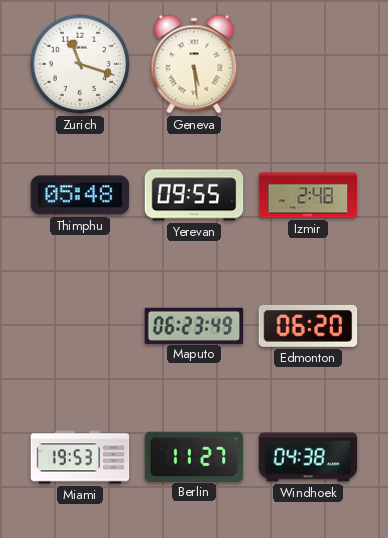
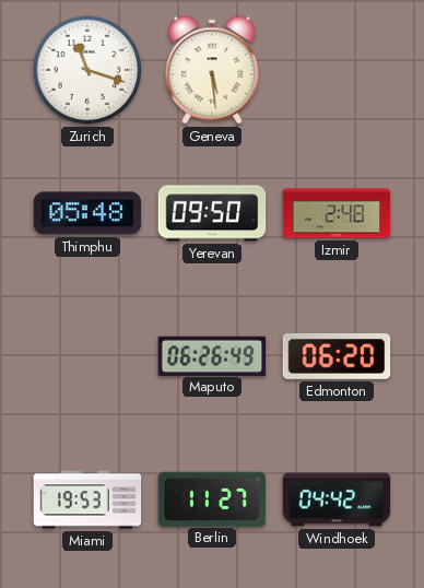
Yerevan: 09:55 -> 09:50 (212, 213)
Maputo: 06:23 -> 06:26 (212, 355)
Windhoek: 04:38 -> 04:42 (337, 499)
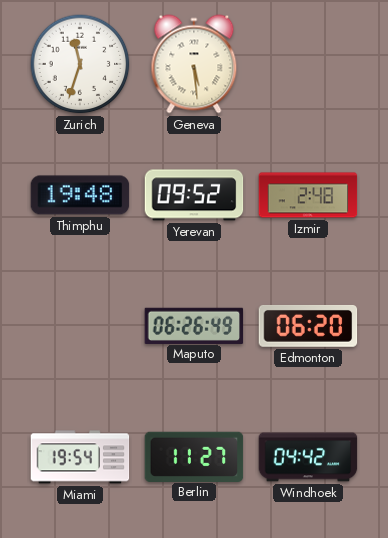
Zurich: 11:18 -> 11:33 (80, 64)
Thimphu: 05:48 -> 19:48 (80, 195)
Yerevan: 09:50 -> 09:52 (194, 195)
Miami: 19:53 -> 19:54 (80, 457)
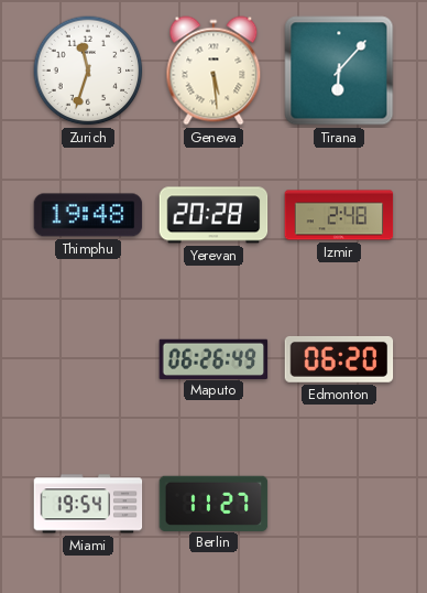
Tirana: none -> 6:07 (339, 71)
Yerevan: 09:52 -> 20:28 (214, 215)
Windhoek: 04:42 -> none (308, 457)
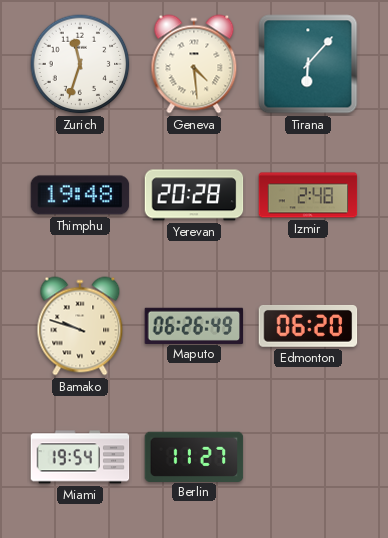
Geneva: 5:29 -> 4:29 (194, 64)
Bamako: none -> 9:48 (80, 326)
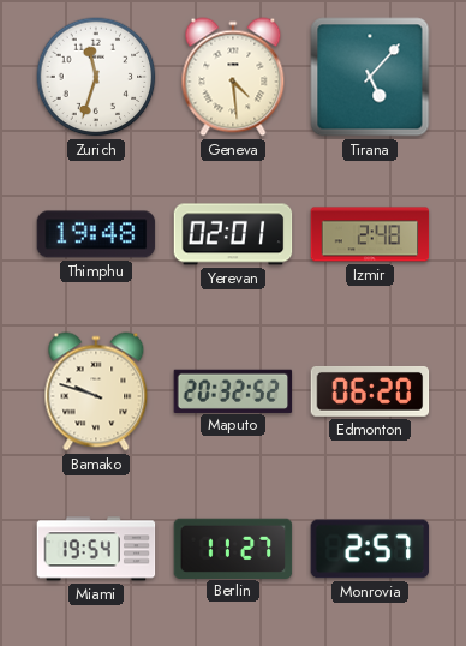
Tirana: 6:07 -> 5:07 (370, 77)
Yerevan: 20:28 -> 02:01 (233, 234)
Maputo: 06:26 -> 20:32 (233, 390)
Monrovia: none -> 2:57 (370, 549)
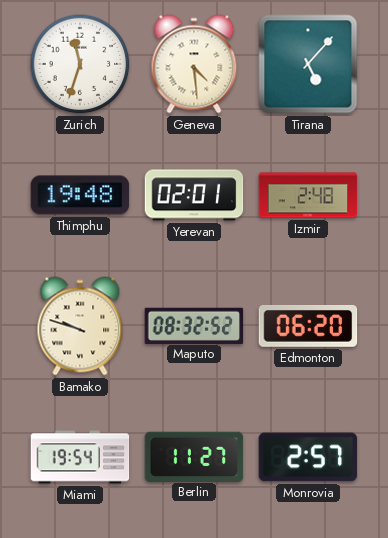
Maputo: 20:32 -> 08:32 (194, 325)
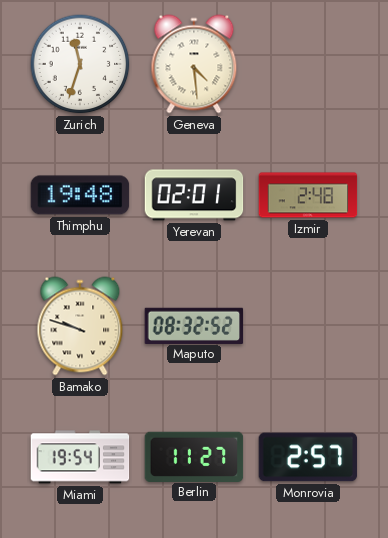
Tirana: 5:07 -> none (308, 64)
Edmonton: 06:20 -> none (308, 326)
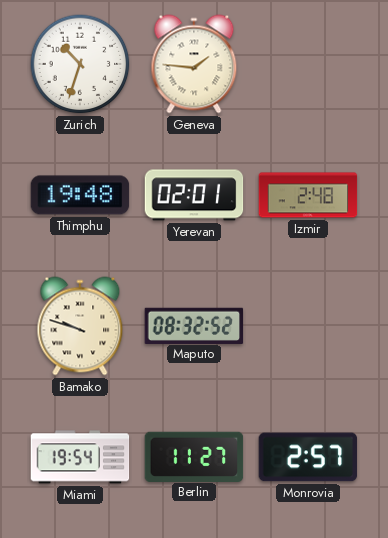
Zurich: 11:33 -> 10:33 (80, 64)
Geneva: 4:29 -> 1:46 (194, 64)
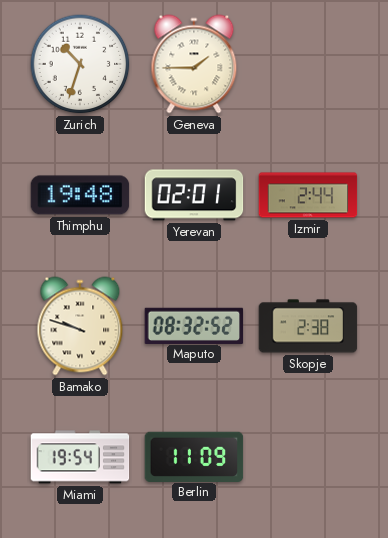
Geneva: 1:46 -> 1:45 (194, 64)
Izmir: 2:48 -> 2:44 (308, 195)
Skopje: none -> 2:38 (308, 326)
Berlin: 11:27 -> 11:09 (194, 456)
Monrovia: 2:57 -> none (308, 457)
